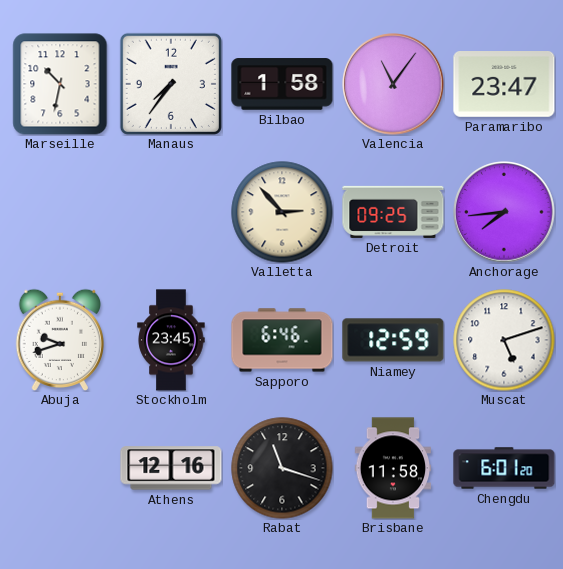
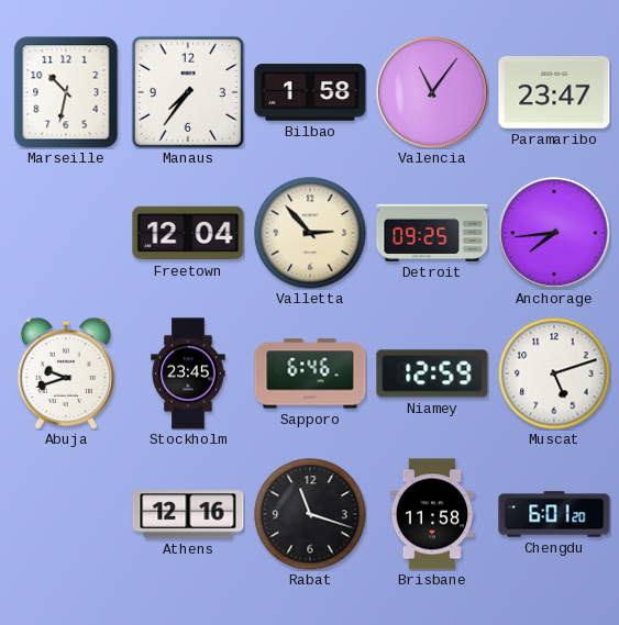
Freetown: none -> 12:04 (188, 233)
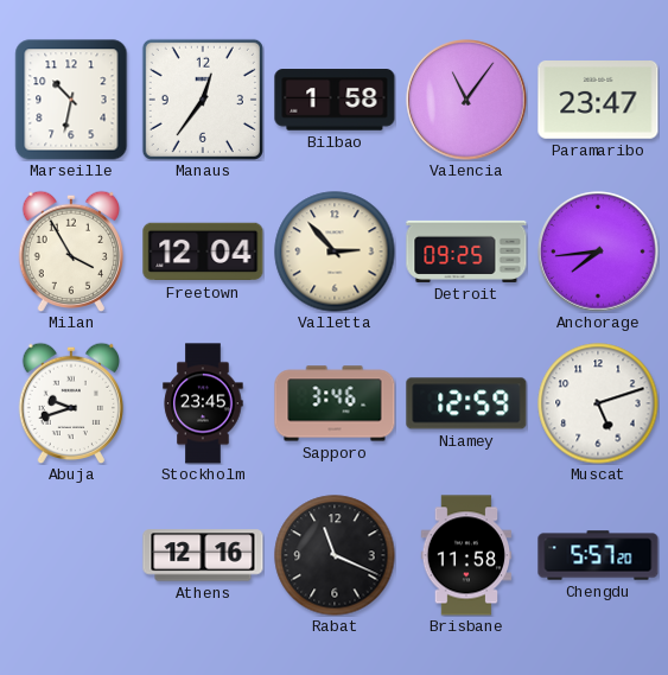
Manaus: 7:36 -> 12:36 (203, 100)
Milan: none -> 3:55 (70, 251)
Sapporo: 6:46 -> 3:46 (335, 403)
Rabat: 11:18 -> 11:19 (335, 555)
Chengdu: 6:01 -> 5:57 (598, 555)
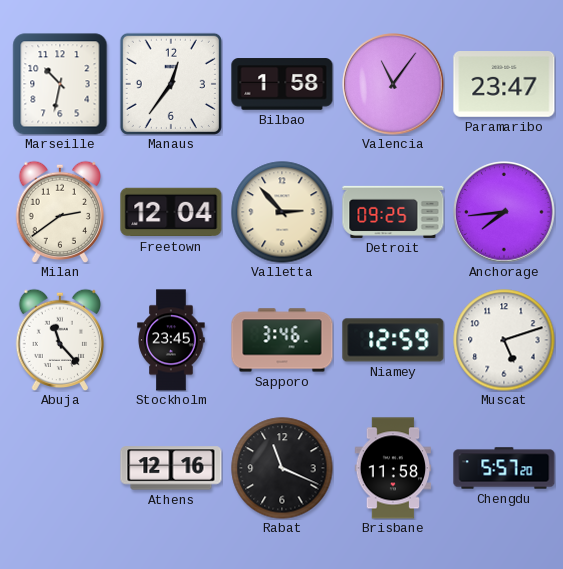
Milan: 3:55 -> 2:39 (59, 212)
Abuja: 9:42 -> 11:23 (59, 340)
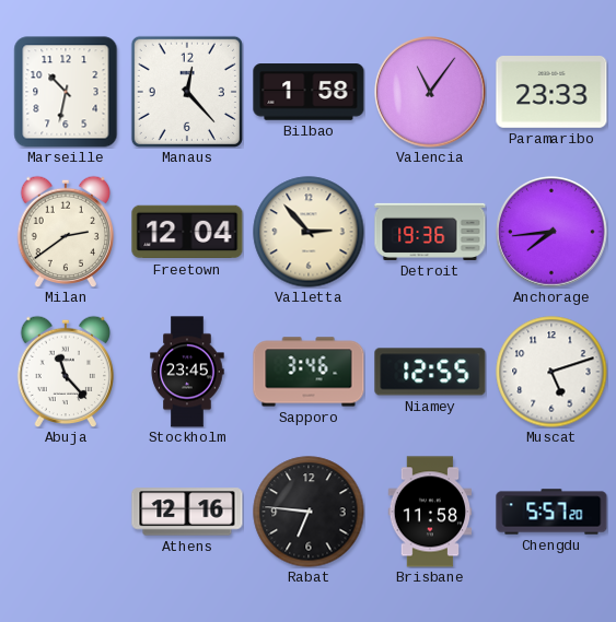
Manaus: 12:36 -> 12:23 (187, 92)
Paramaribo: 23:47 -> 23:33 (551, 93)
Detroit: 09:25 -> 19:36 (430, 232)
Niamey: 12:59 -> 12:55 (430, 372)
Rabat: 11:19 -> 6:46 (309, 512)
